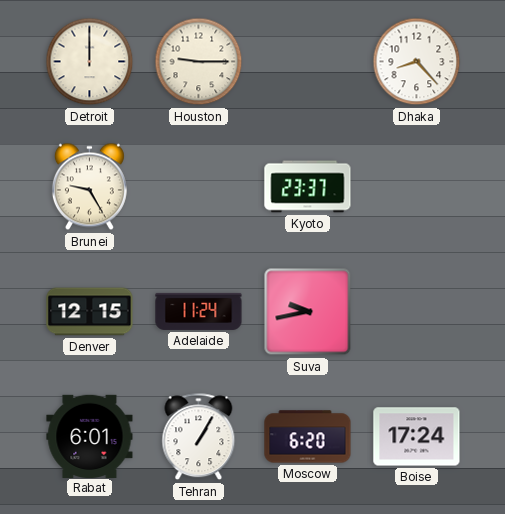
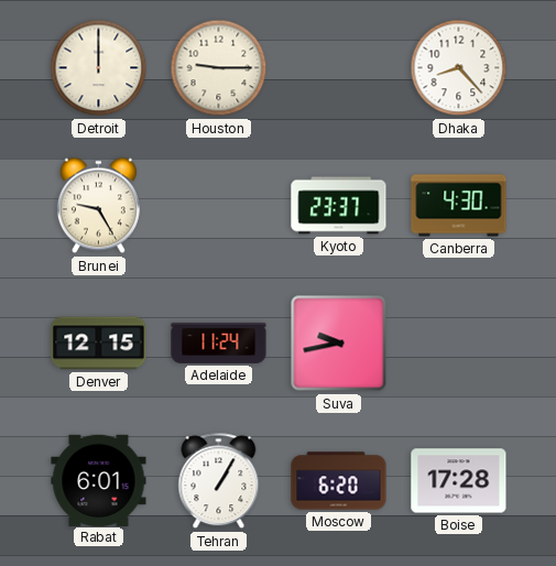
Canberra: none -> 4:30 (459, 206)
Boise: 17:24 -> 17:28 (459, 481)
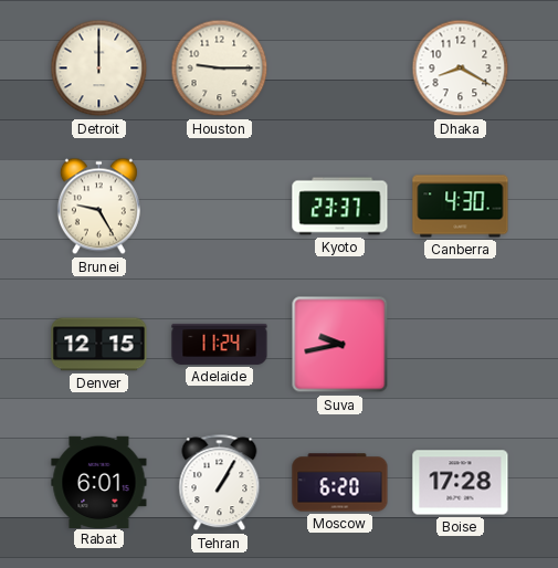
Dhaka: 8:23 -> 8:20 (461, 69)
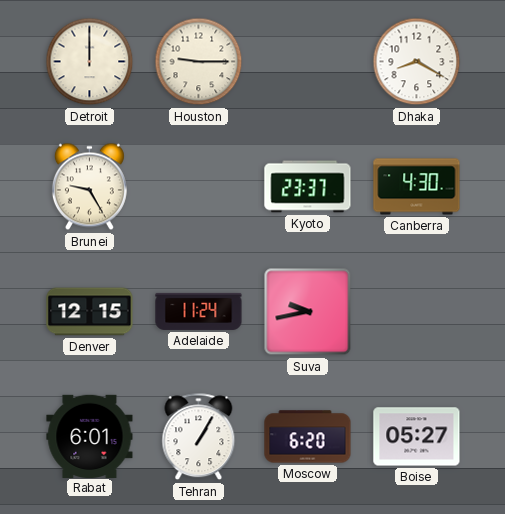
Boise: 17:28 -> 05:27 (417, 437)
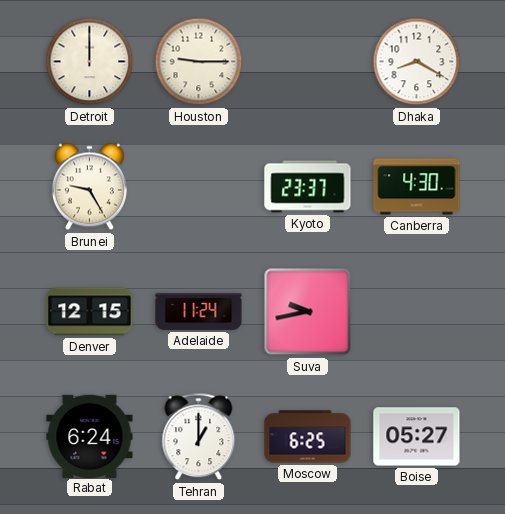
Rabat: 6:01 -> 6:24 (90, 436)
Tehran: 1:05 -> 1:00 (199, 437)
Moscow: 6:20 -> 6:25 (308, 437)
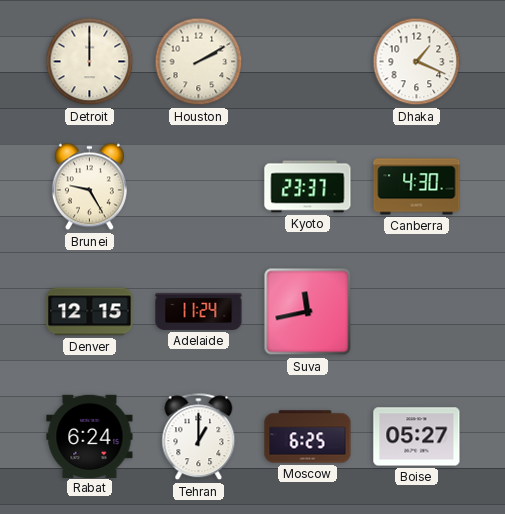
Houston: 9:15 -> 2:10 (199, 62)
Dhaka: 8:20 -> 1:19 (417, 62)
Suva: 9:43 -> 11:43 (308, 312)
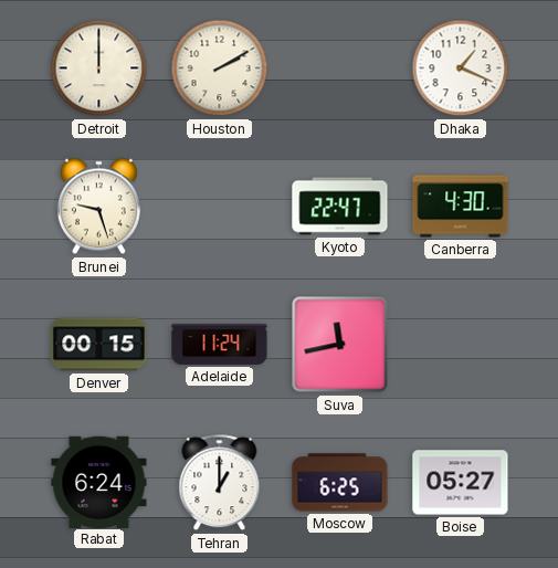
Brunei: 9:25 -> 9:27 (98, 207)
Kyoto: 23:37 -> 22:47 (340, 207)
Denver: 12:15 -> 00:15 (99, 345)
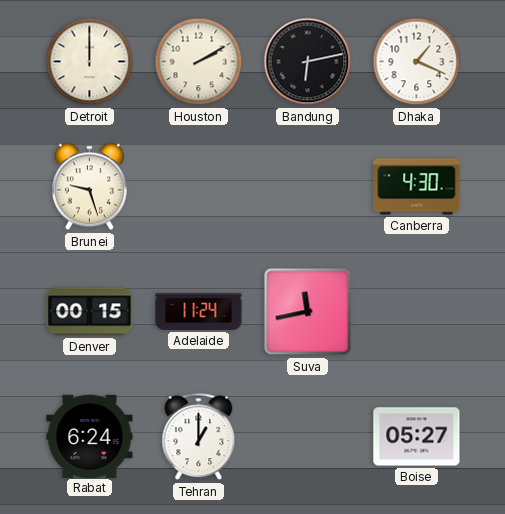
Bandung: none -> 6:13 (308, 62)
Kyoto: 22:47 -> none (340, 207)
Moscow: 6:25 -> none (340, 483)
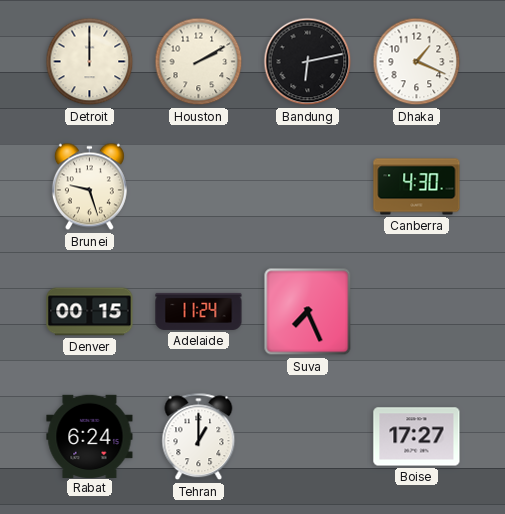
Suva: 11:43 -> 7:26 (308, 312)
Boise: 05:27 -> 17:27 (417, 437)
